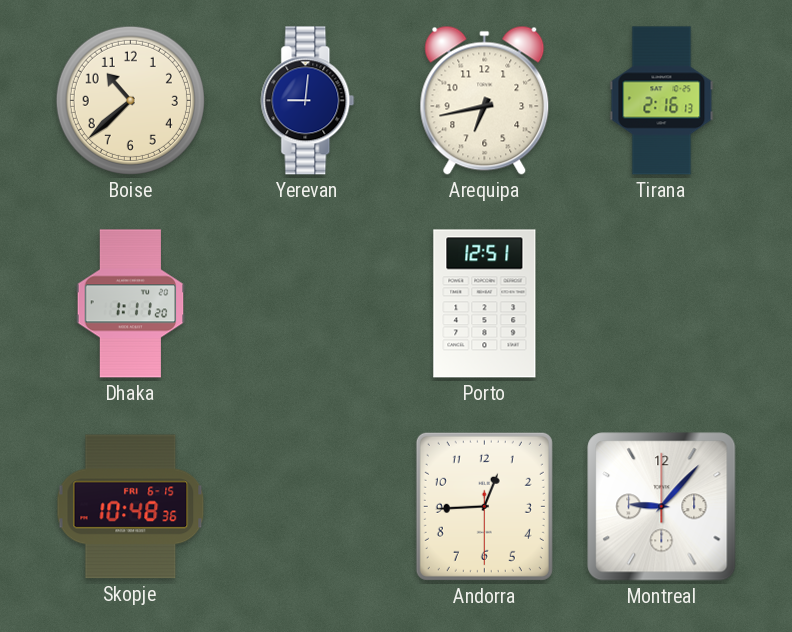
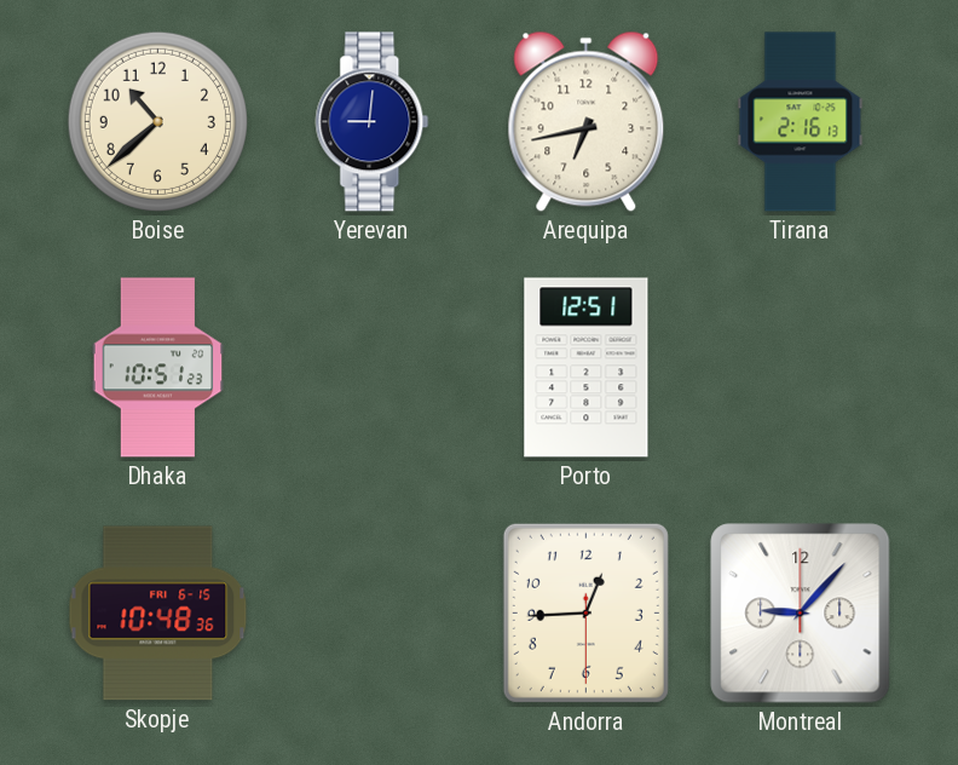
Dhaka: 1:11 -> 10:51 (158, 368)
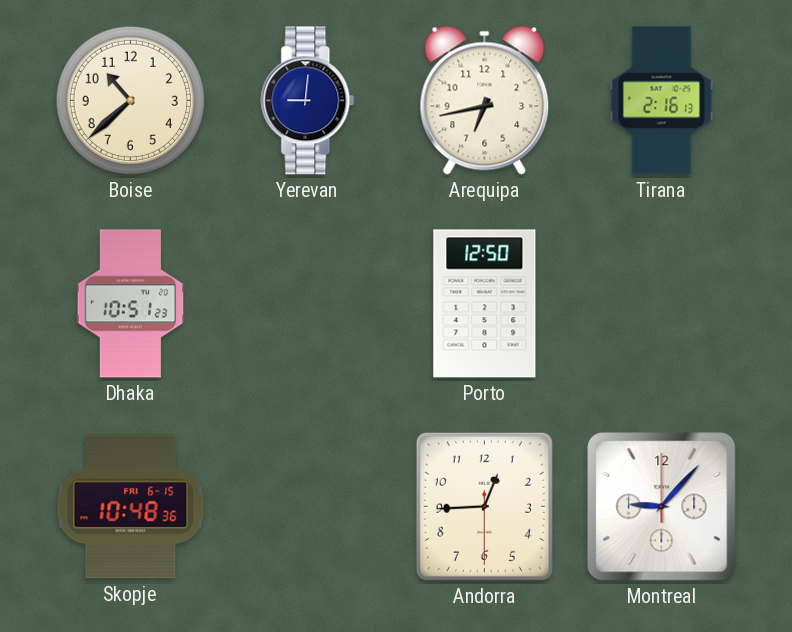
Porto: 12:51 -> 12:50 (485, 304)
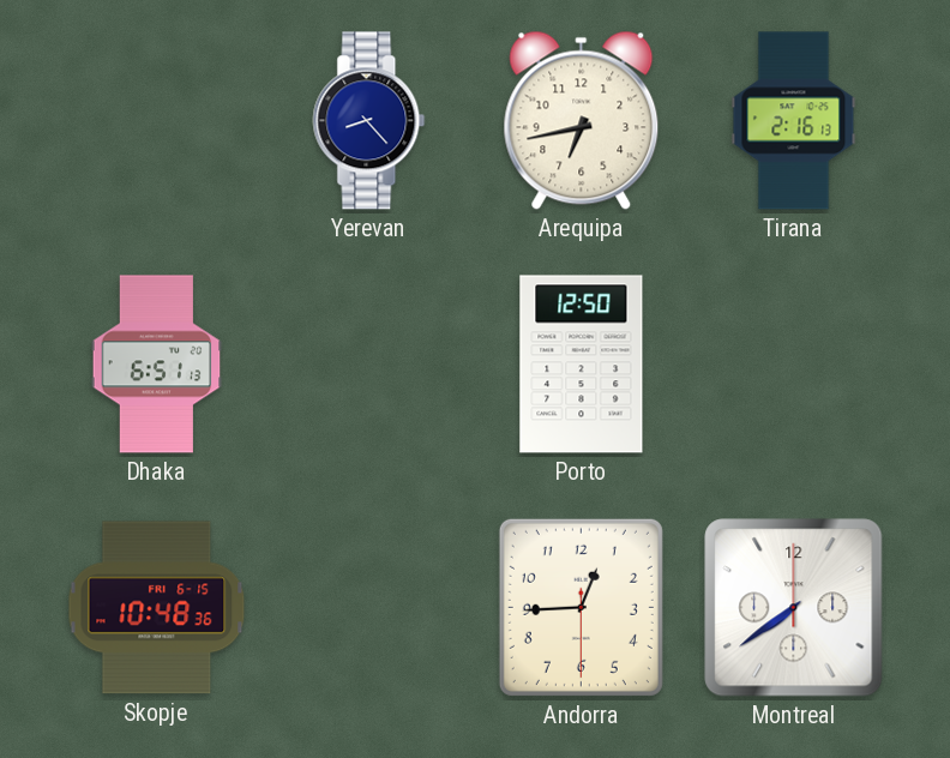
Boise: 10:38 -> none (130, 100)
Yerevan: 9:01 -> 8:23 (369, 121)
Dhaka: 10:51 -> 6:51 (157, 365)
Montreal: 9:07 -> 7:39 (794, 608)
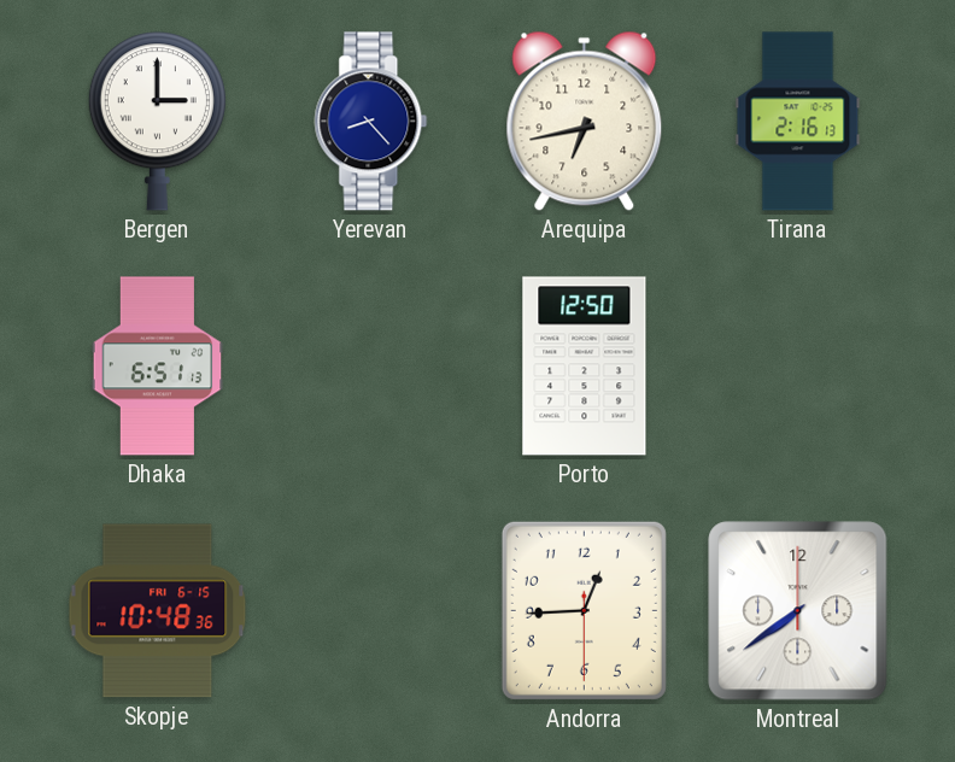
Bergen: none -> 3:00 (157, 122)
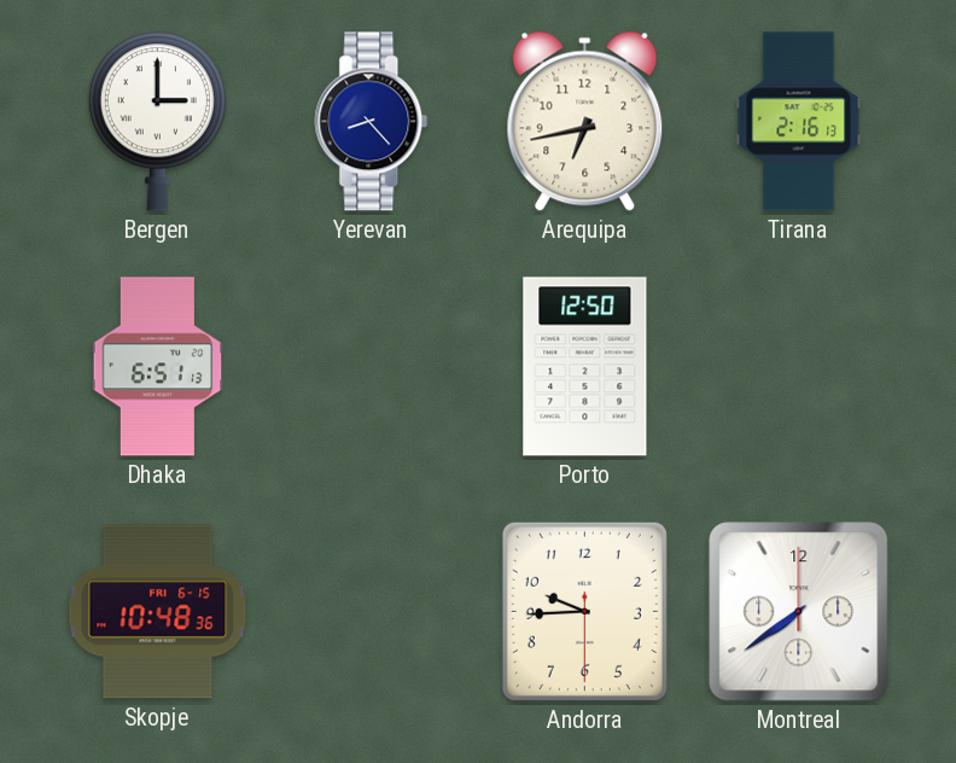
Andorra: 12:44 -> 9:44 (584, 611)
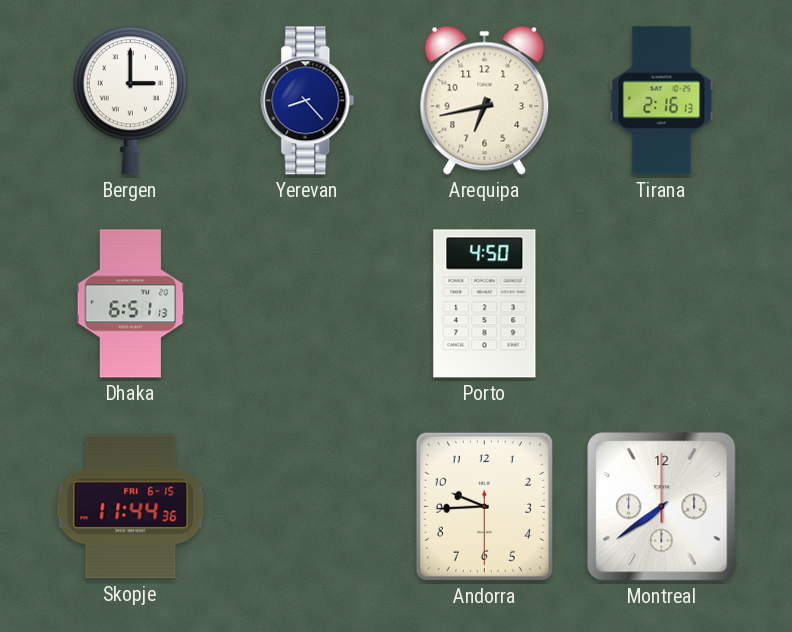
Porto: 12:50 -> 4:50 (485, 304)
Skopje: 10:48 -> 11:44 (131, 507)
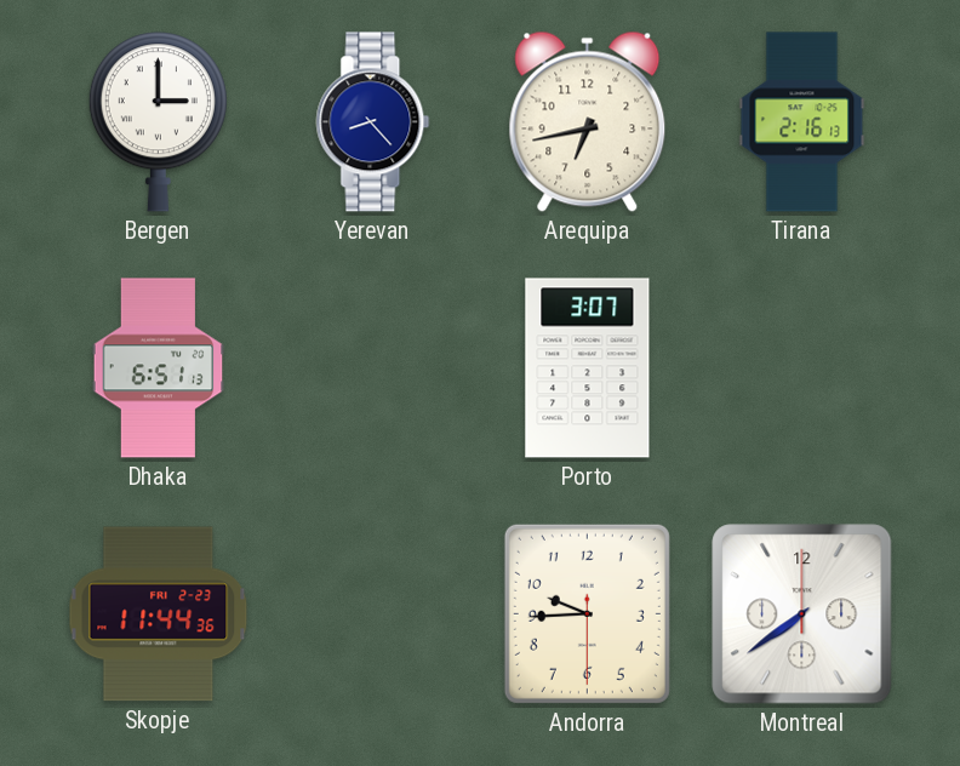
Porto: 4:50 -> 3:07 (588, 368)
Skopje date: FRI 6-15 -> FRI 2-23 (159, 614)
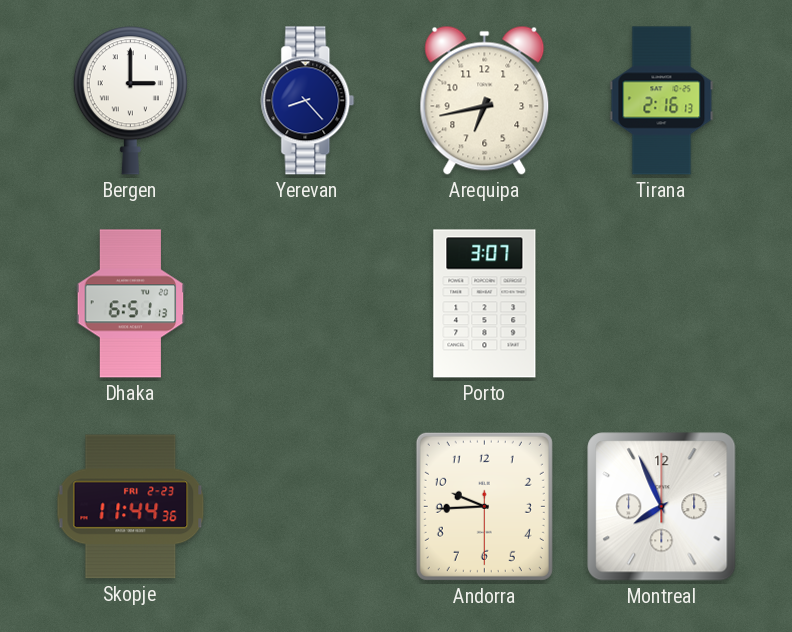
Montreal: 7:39 -> 7:56 (662, 507)
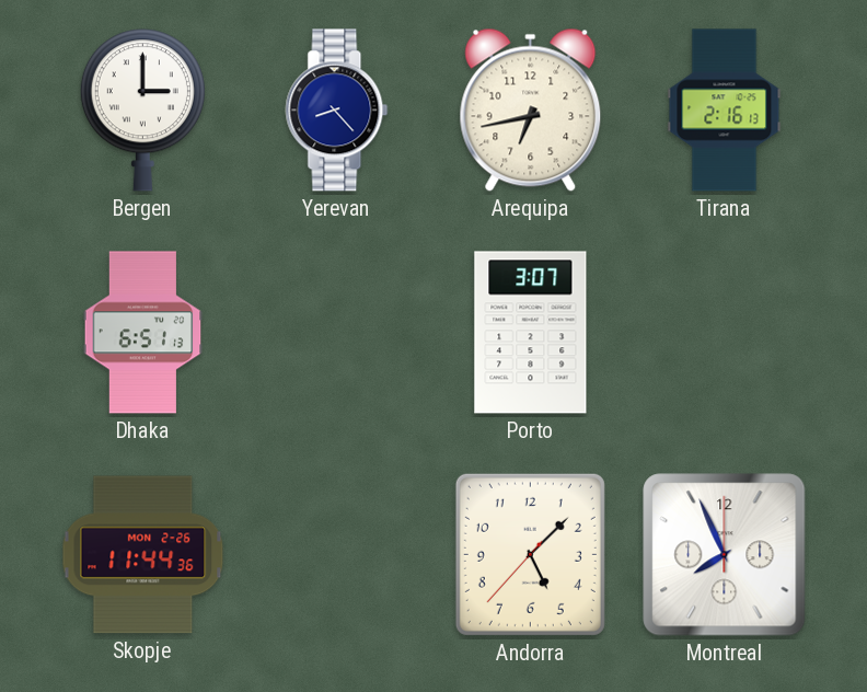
Skopje date: FRI 2-23 -> MON 2-26 (143, 555)
Andorra: 9:44 -> 5:07 (530, 554)
